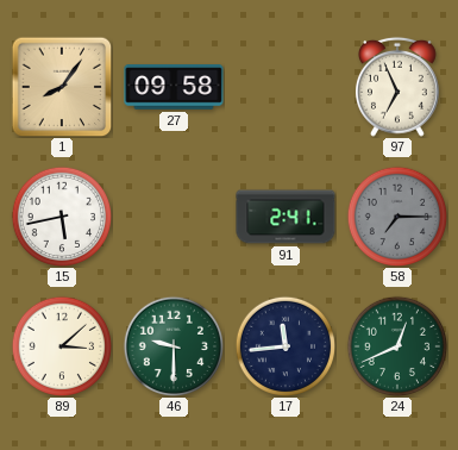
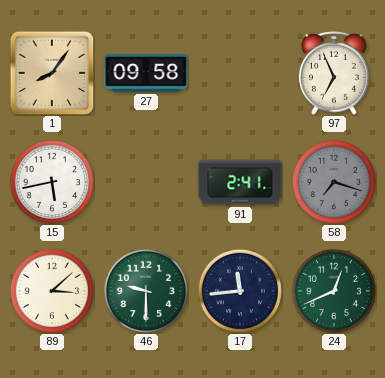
58: 7:15 -> 7:18 (333, 181)
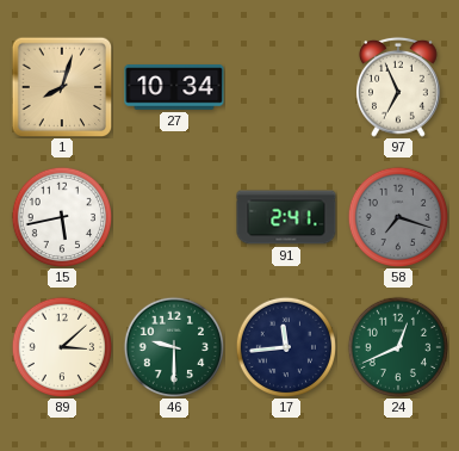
1: 8:06 -> 8:03 (62, 87)
27: 09:58 -> 10:34 (174, 87)
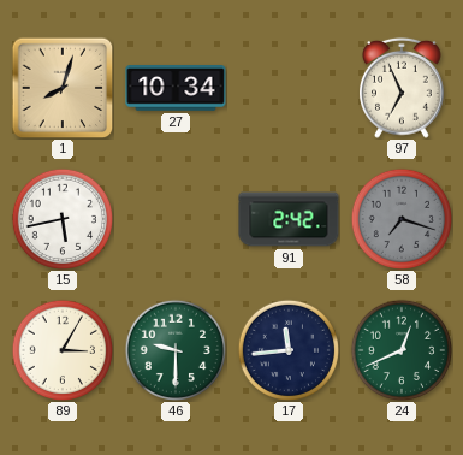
91: 2:41 -> 2:42 (289, 219)
89: 3:08 -> 3:05 (61, 349)
